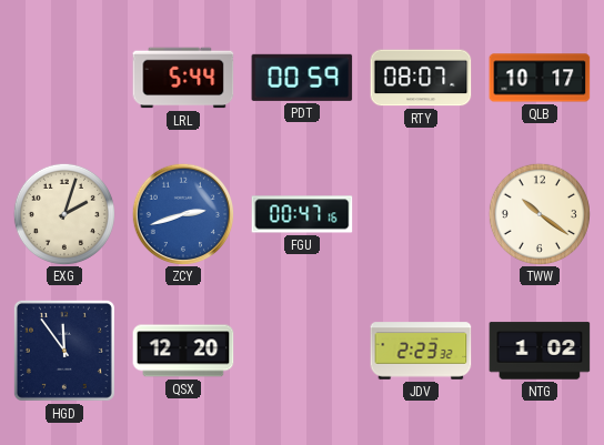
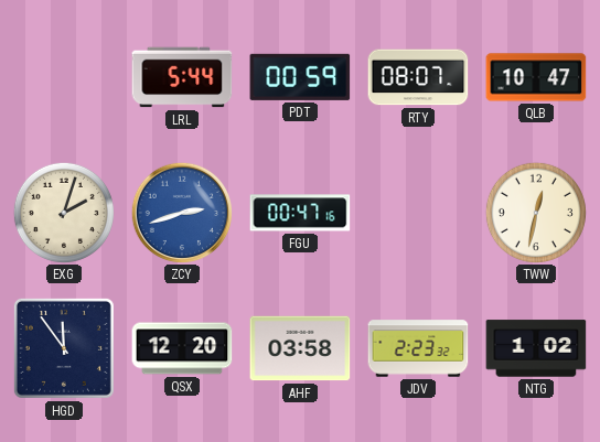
QLB: 10:17 -> 10:47 (536, 77)
TWW: 10:21 -> 12:32 (535, 212)
AHF: none -> 03:58 (300, 348)
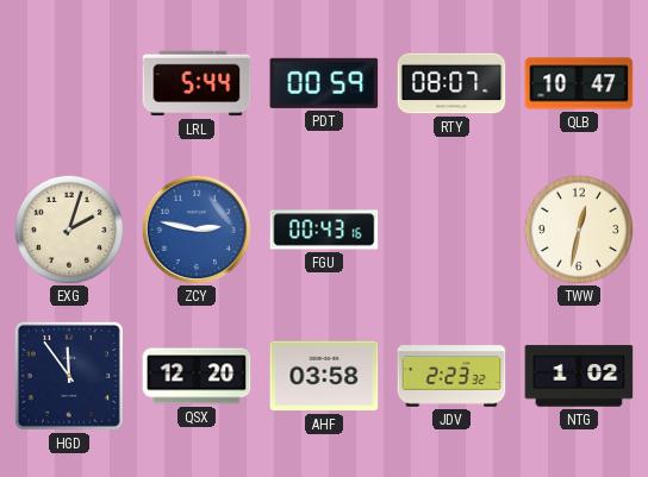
ZCY: 2:42 -> 2:47 (195, 228)
FGU: 00:47 -> 00:43 (324, 230)
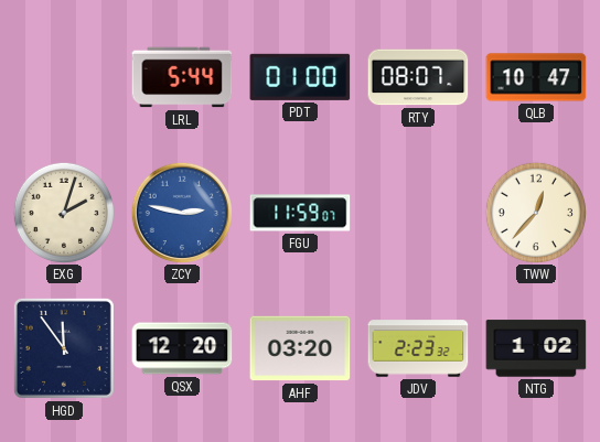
PDT: 00:59 -> 01:00 (300, 77)
FGU: 00:43 -> 11:59 (300, 213)
TWW: 12:32 -> 12:37 (535, 212)
AHF: 03:58 -> 03:20 (300, 348)
